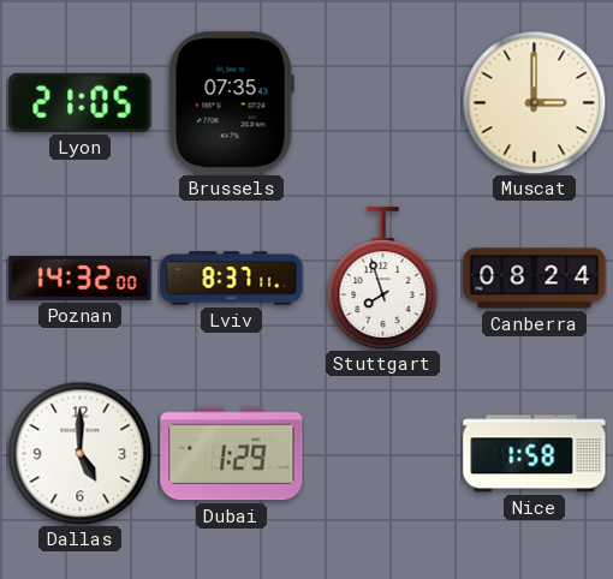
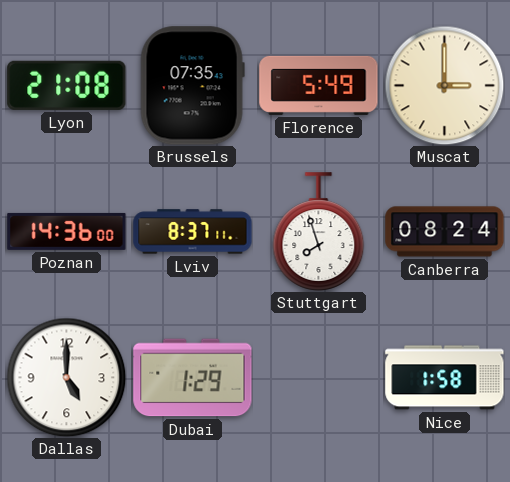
Lyon: 21:05 -> 21:08 (67, 85)
Florence: none -> 5:49 (319, 85)
Poznan: 14:32 -> 14:36 (67, 231)
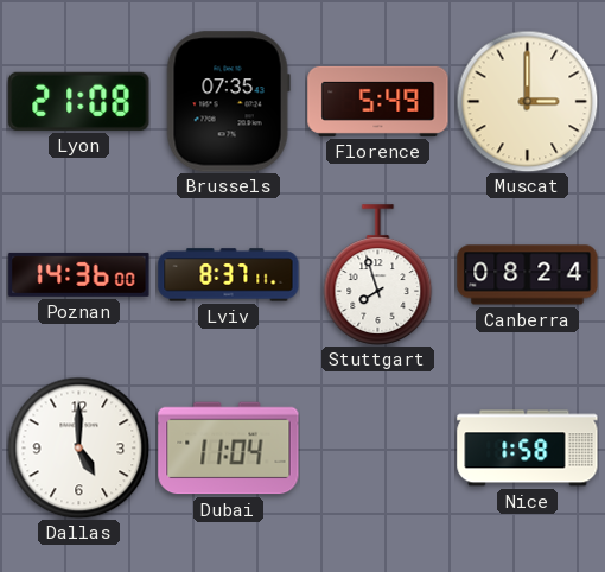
Dubai: 1:29 -> 11:04 (229, 449)
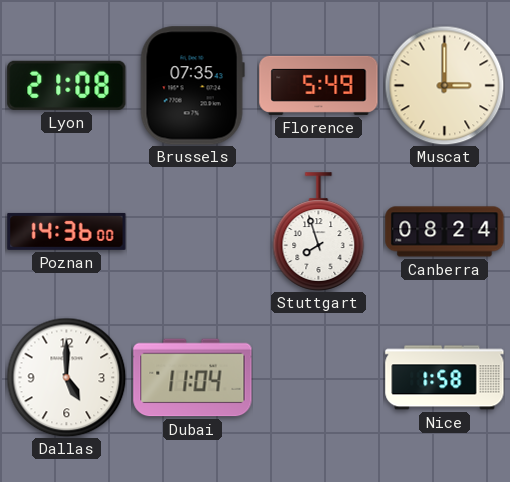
Lviv: 8:37 -> none (229, 275)
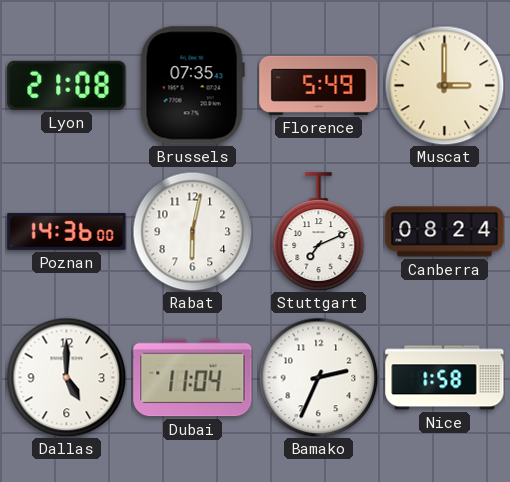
Rabat: none -> 6:02 (192, 231)
Stuttgart: 7:57 -> 7:11 (319, 232)
Bamako: none -> 2:34 (318, 377)
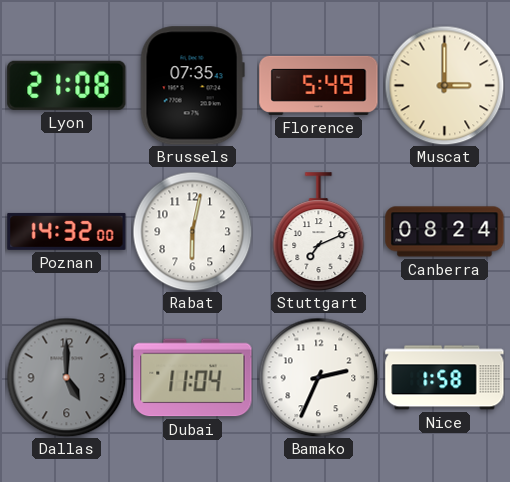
Poznan: 14:36 -> 14:32 (67, 231)
Dallas dial: white -> grey (66, 377)
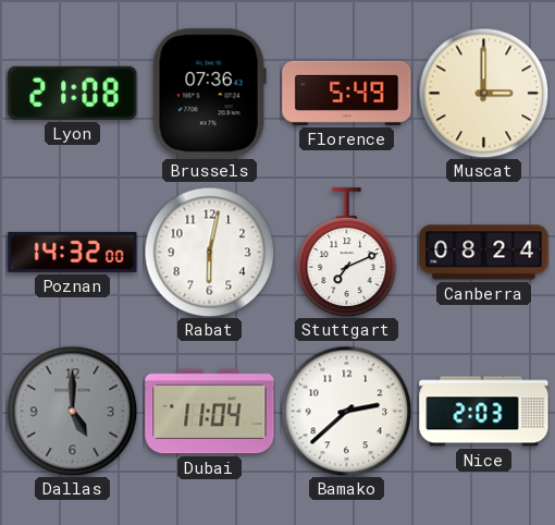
Brussels: 07:35 -> 07:36 (209, 94)
Bamako: 2:34 -> 2:38 (346, 411)
Nice: 1:58 -> 2:03 (484, 412)
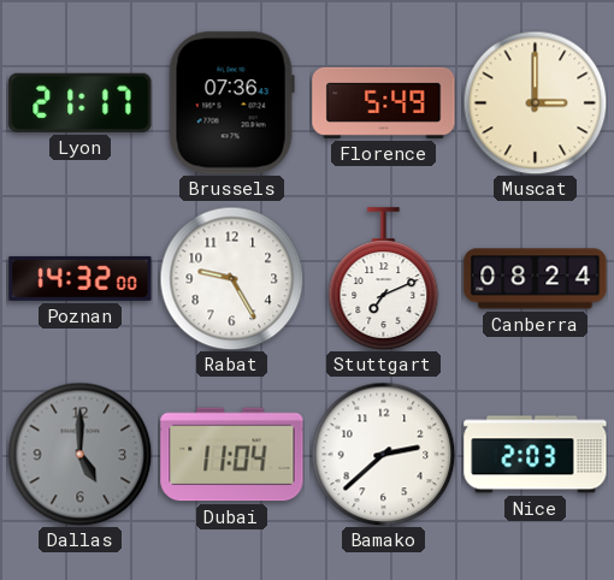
Lyon: 21:08 -> 21:17 (81, 102)
Rabat: 6:02 -> 9:25 (231, 278)
